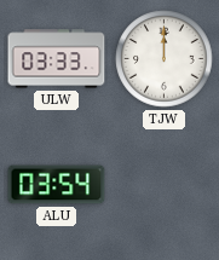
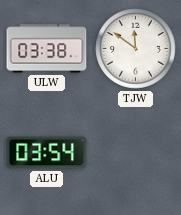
ULW: 03:33 -> 03:38 (47, 49)
TJW: 12:00 -> 11:51 (136, 49)
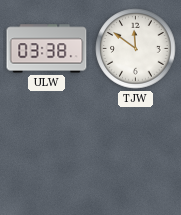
ALU: 03:54 -> none (47, 153)
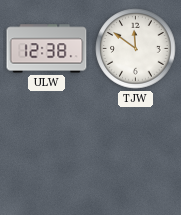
ULW: 03:38 -> 12:38 (47, 49)
